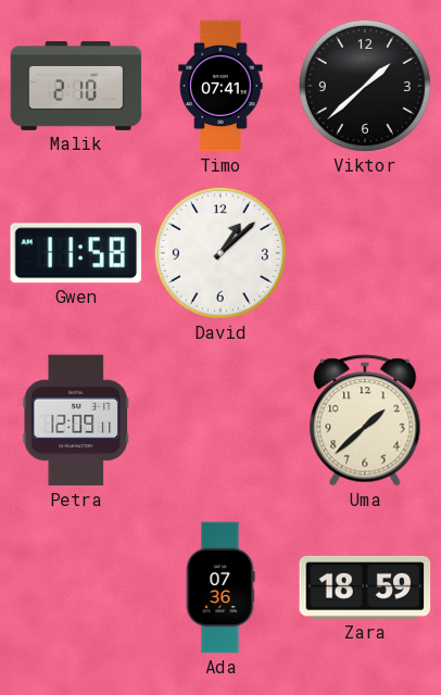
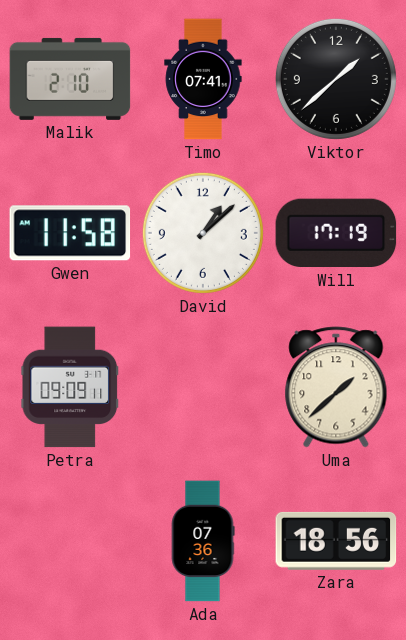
Will: none -> 17:19 (336, 233)
Petra: 12:09 -> 09:09 (70, 387)
Zara: 18:59 -> 18:56 (336, 541)
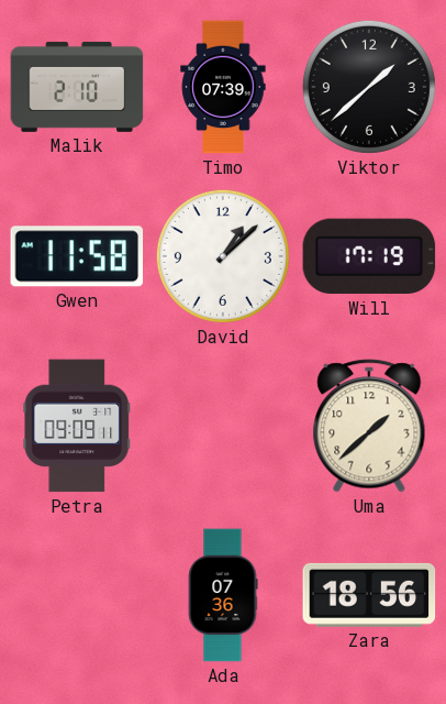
Timo: 07:41 -> 07:39 (223, 87)
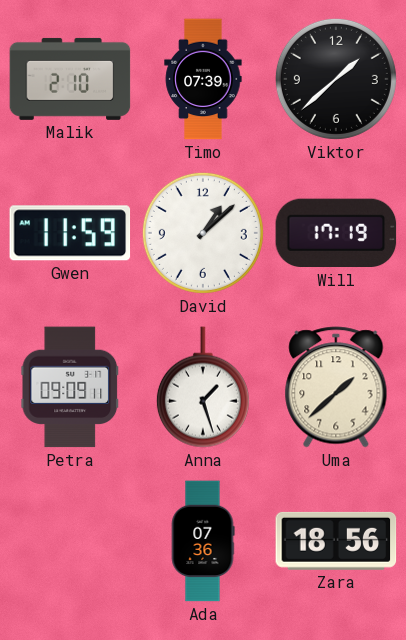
Gwen: 11:58 -> 11:59 (70, 233)
Anna: none -> 1:27 (203, 387)
